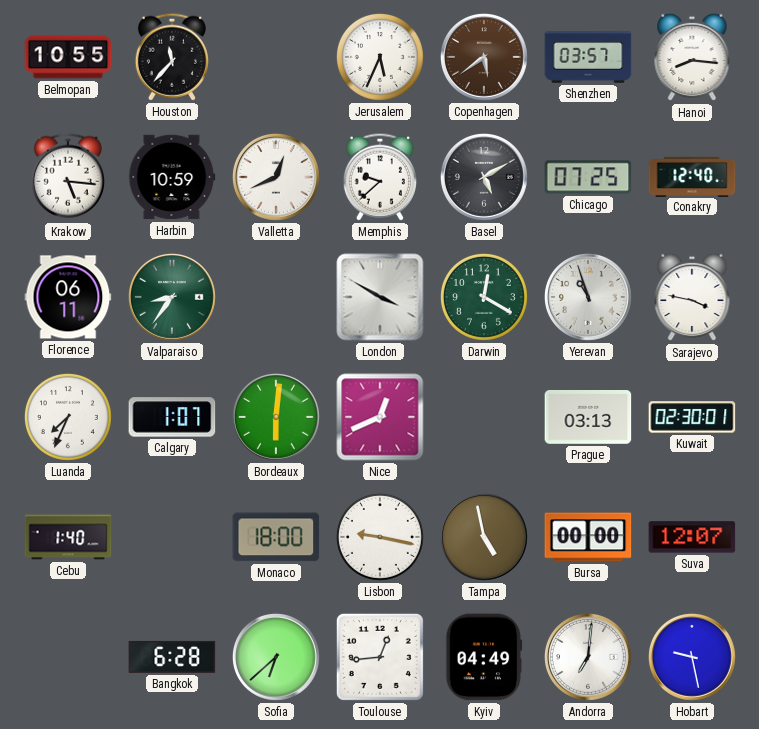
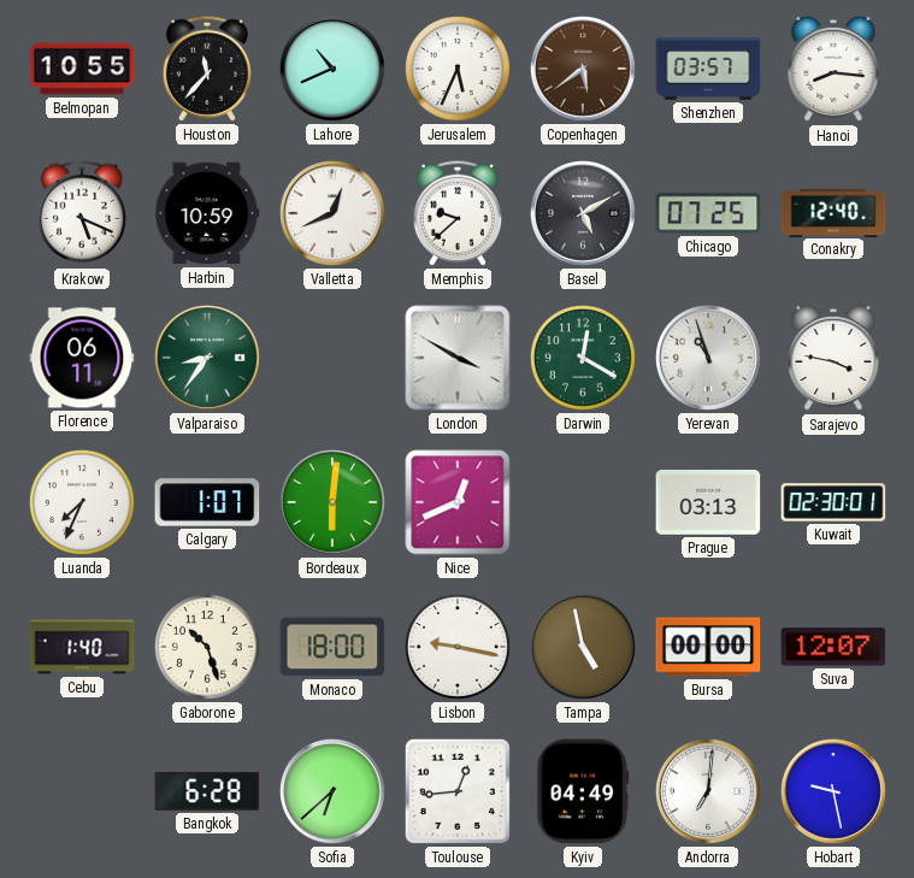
Lahore: none -> 10:41 (332, 69)
Krakow: 5:16 -> 5:19 (82, 213)
Gaborone: none -> 10:27 (207, 647)
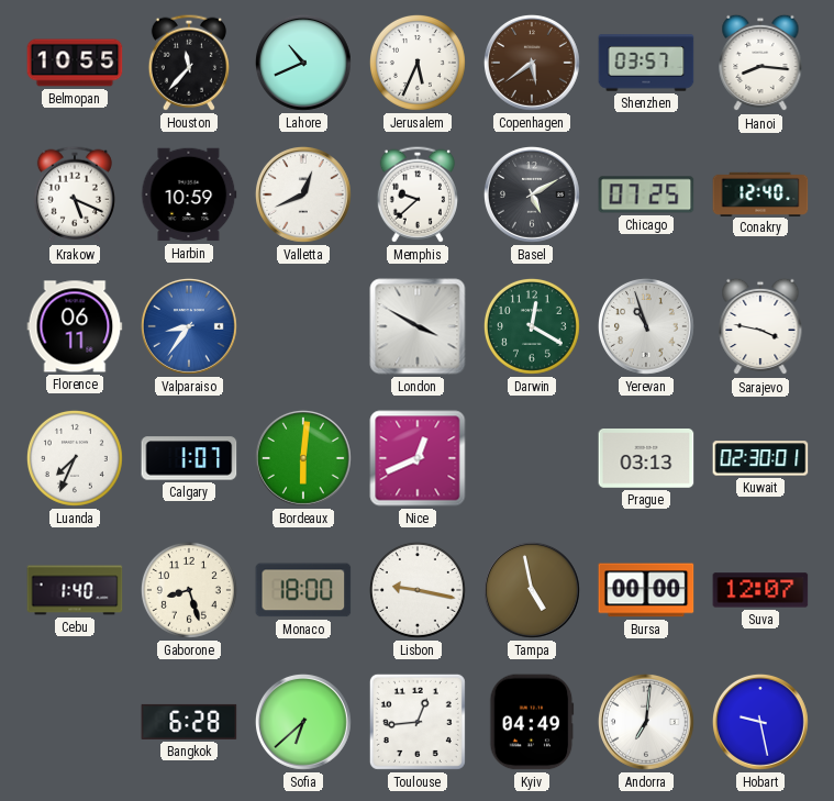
Valparaiso dial: green -> blue (189, 326)
Gaborone: 10:27 -> 8:27 (189, 590)
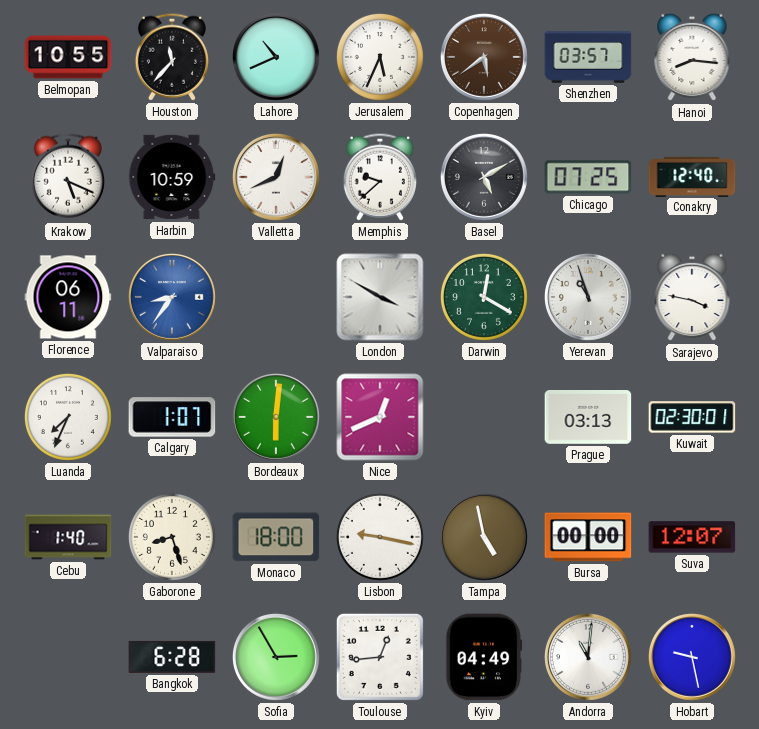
Sofia: 6:38 -> 2:55 (276, 657)
Andorra: 7:01 -> 11:01 (588, 657)
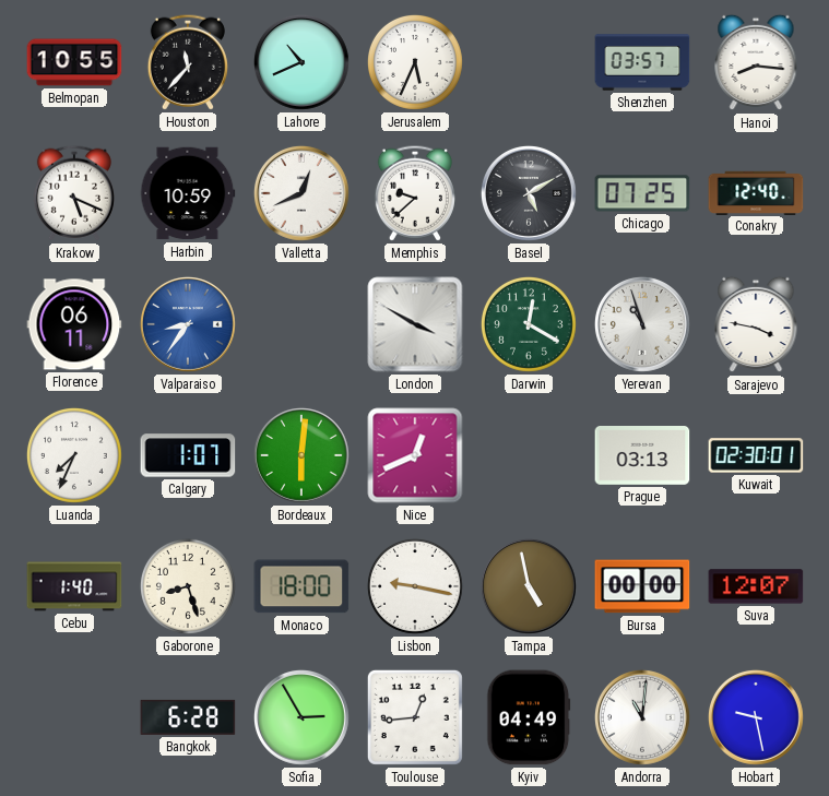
Copenhagen: 5:39 -> none (484, 57)
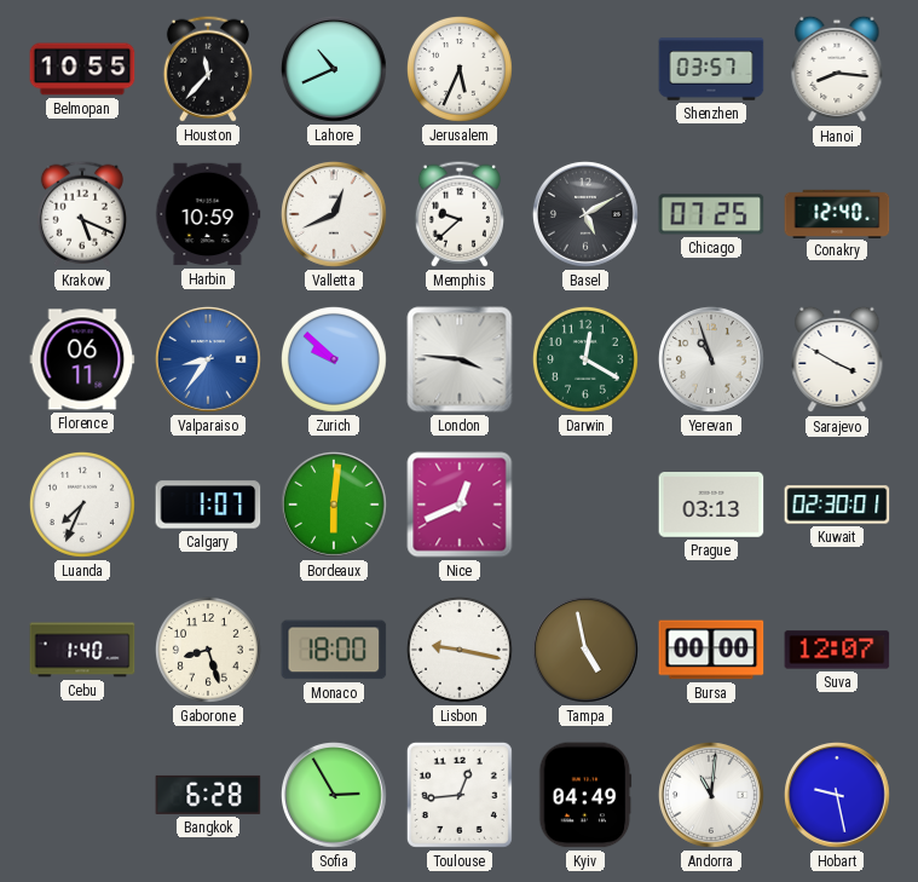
Zurich: none -> 9:52 (334, 359)
London: 3:50 -> 3:46 (460, 359)
Sarajevo: 3:47 -> 3:50 (837, 359)
